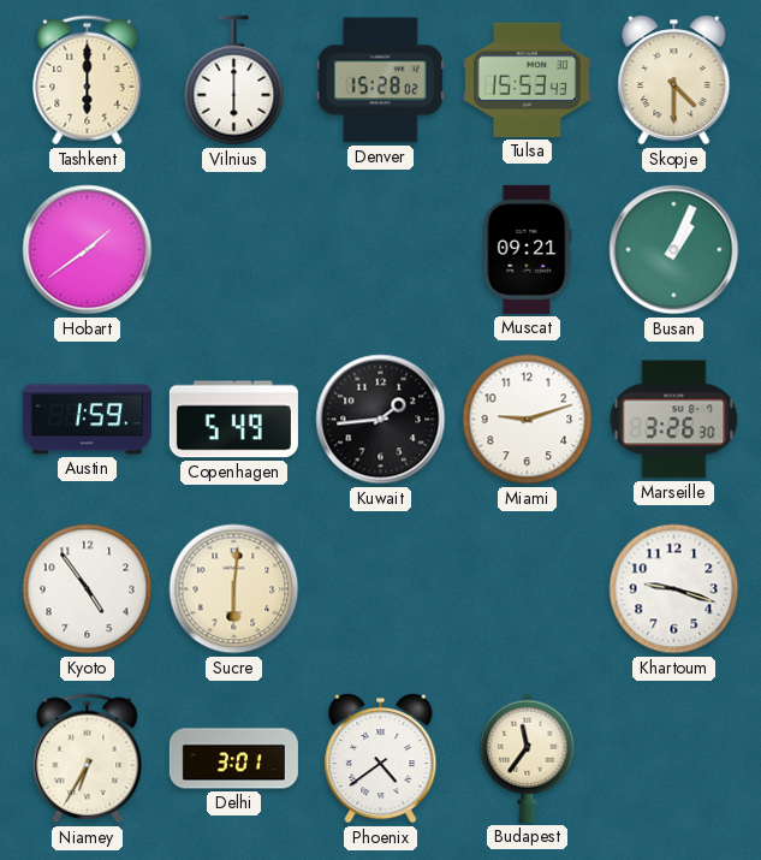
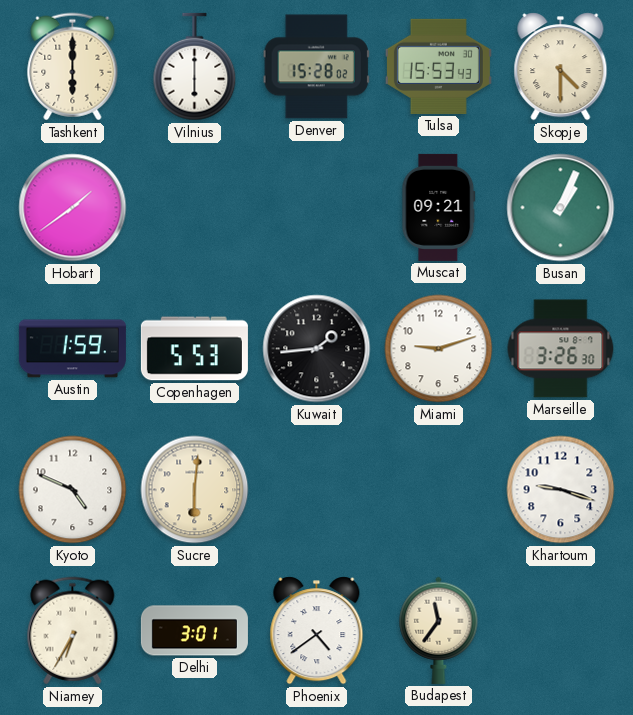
Copenhagen: 5:49 -> 5:53 (194, 349)
Kyoto: 4:54 -> 4:49 (73, 490)
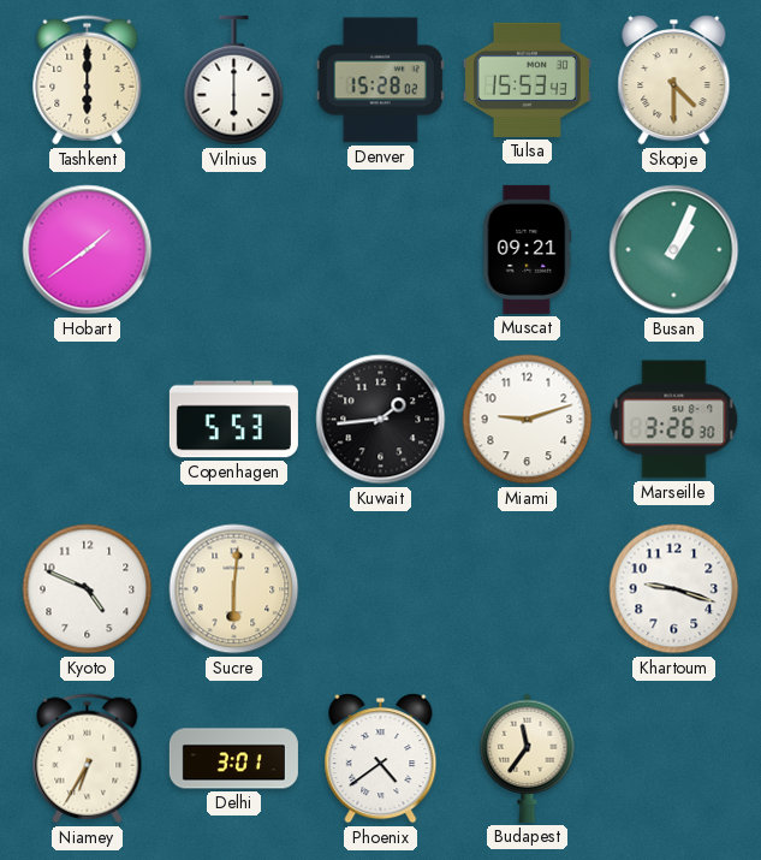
Austin: 1:59 -> none (72, 349)
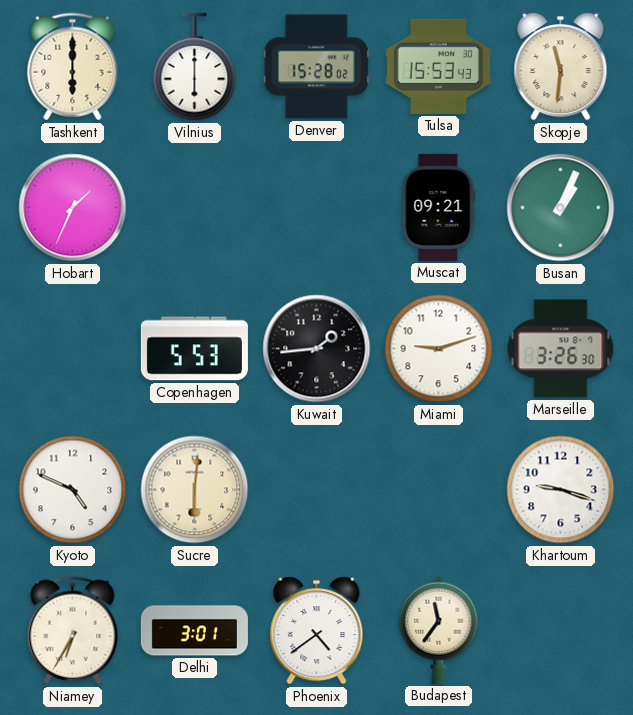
Skopje: 4:30 -> 11:31 (561, 67)
Hobart: 1:39 -> 1:34 (73, 208)
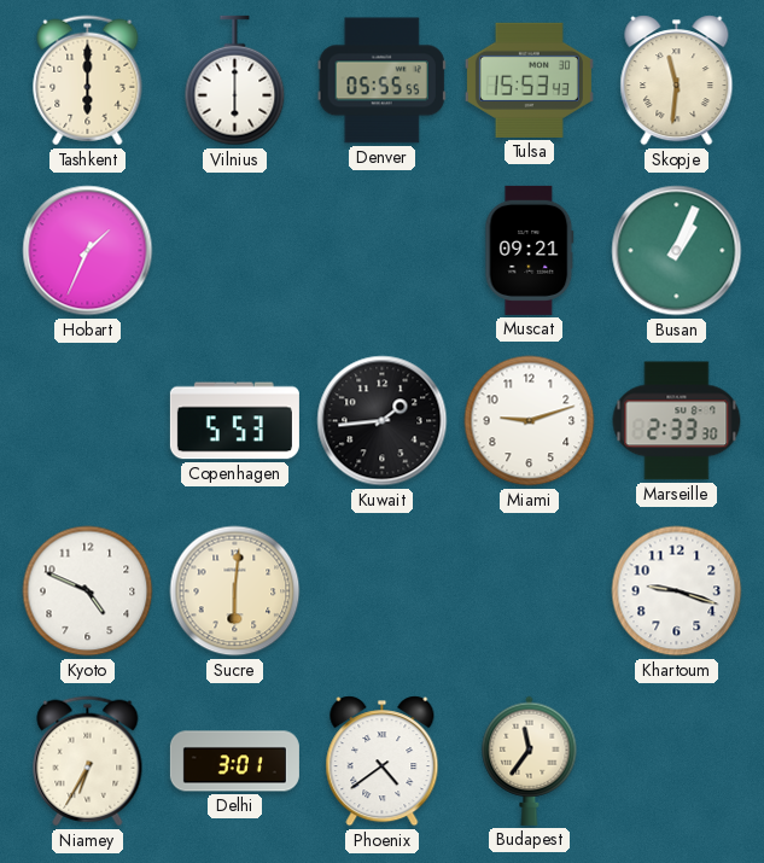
Denver: 15:28 -> 05:55 (381, 81)
Marseille: 3:26 -> 2:33 (677, 421)
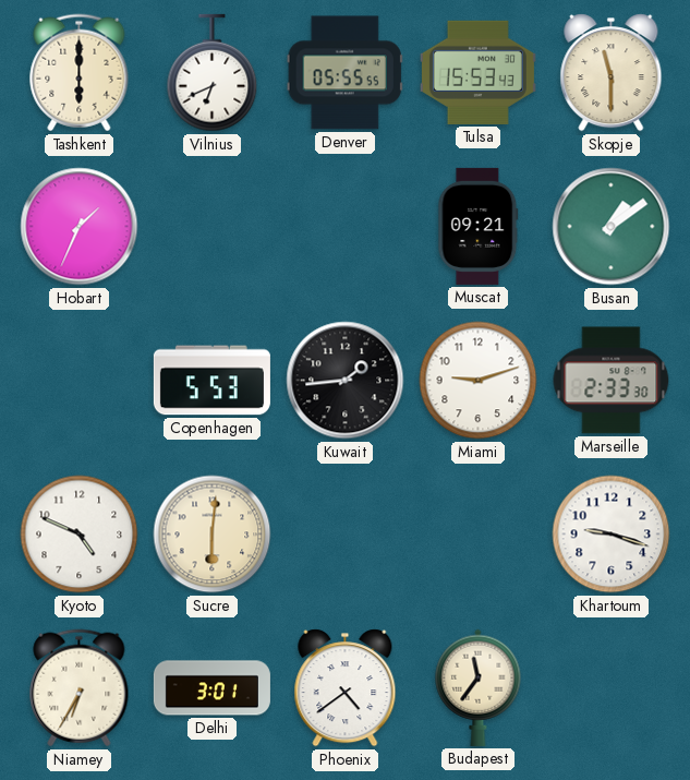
Vilnius: 6:00 -> 6:41 (213, 73)
Skopje: 11:31 -> 11:30 (612, 73)
Busan: 1:04 -> 1:09 (612, 227)
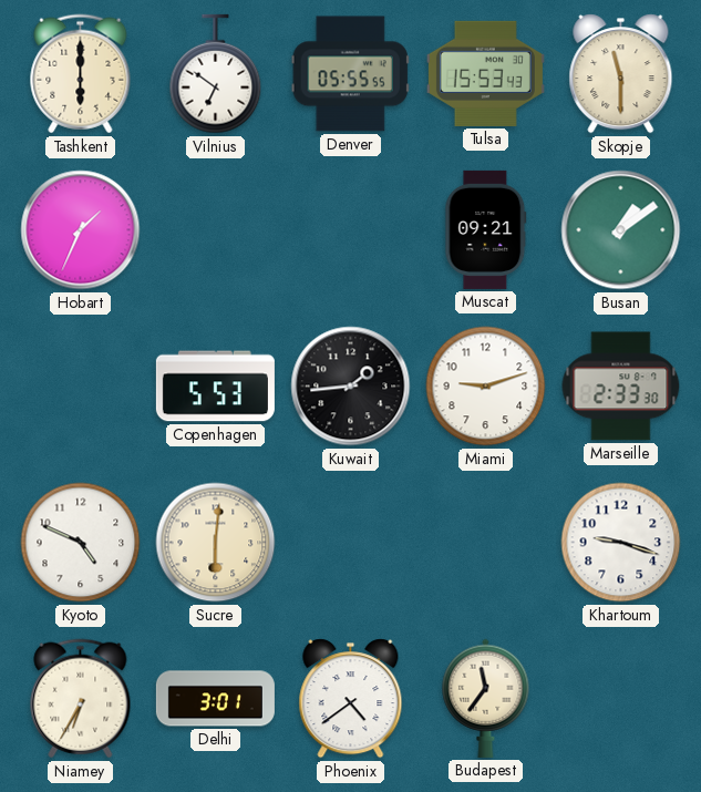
Vilnius: 6:41 -> 6:51 (216, 74)
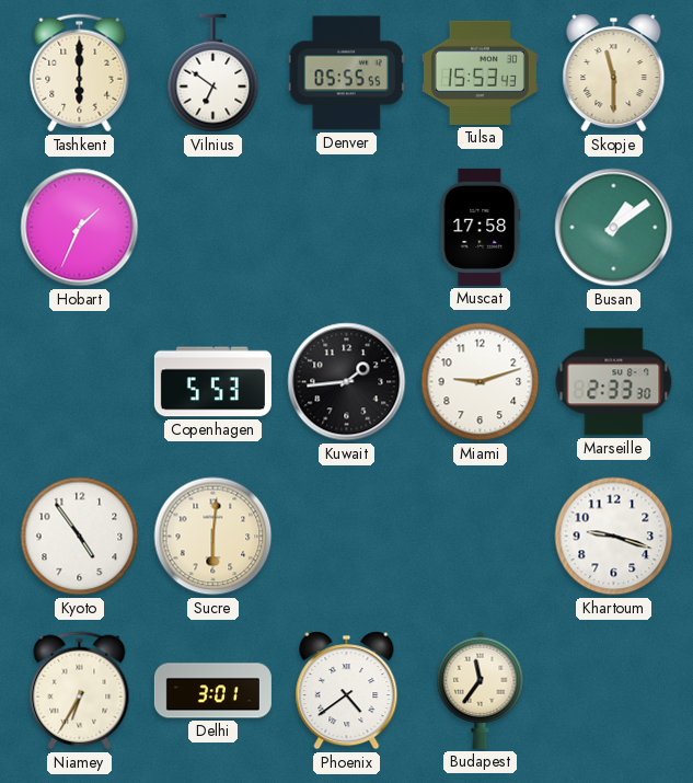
Muscat: 09:21 -> 17:58 (481, 227)
Kyoto: 4:49 -> 4:54 (80, 537)
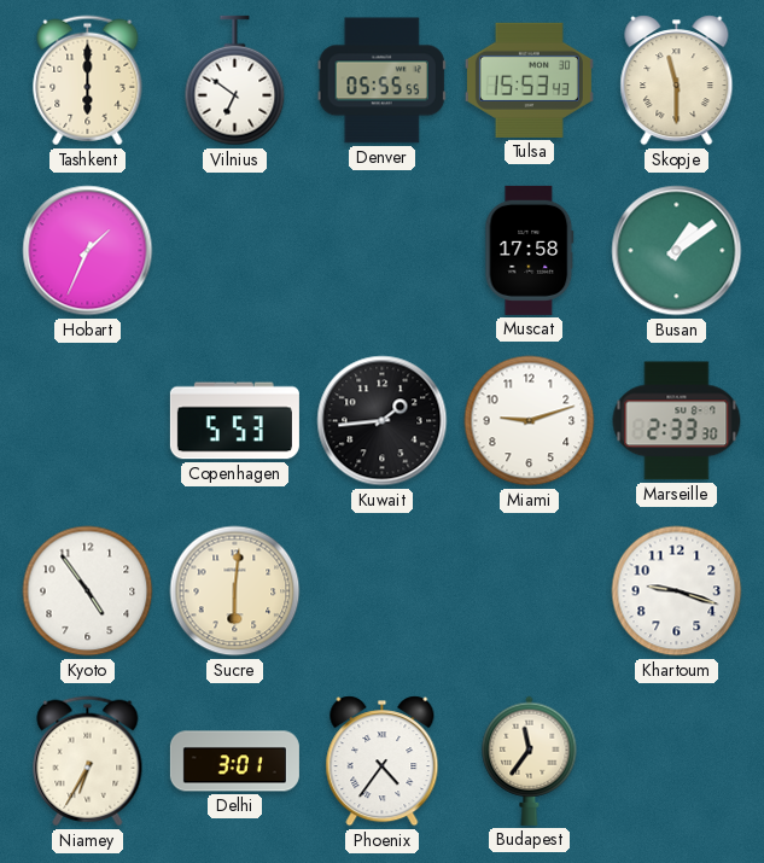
Phoenix: 4:39 -> 4:36 (383, 762)
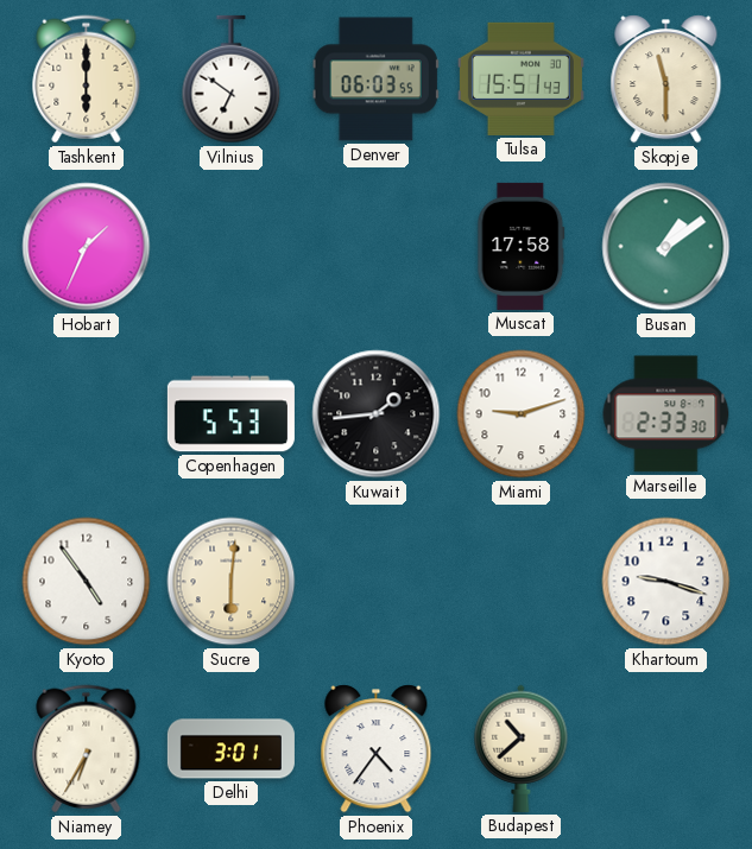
Denver: 05:55 -> 06:03 (375, 80)
Tulsa: 15:53 -> 15:51 (520, 78)
Budapest: 11:36 -> 10:38 (522, 748)
